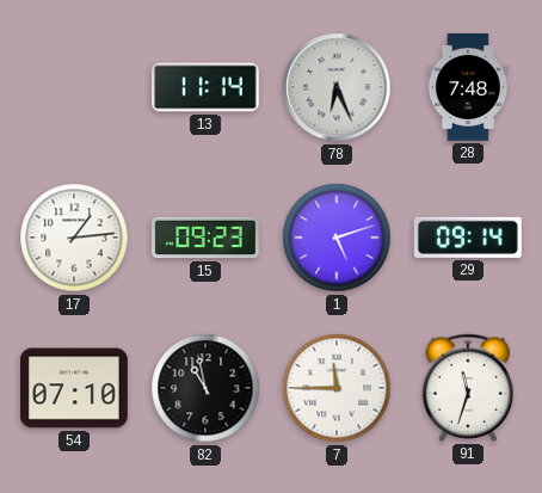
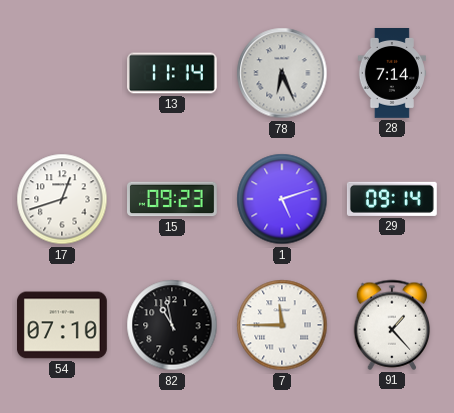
28: 7:48 -> 7:14 (391, 74)
17: 1:14 -> 12:42 (62, 199)
91: 11:33 -> 1:23 (392, 325)
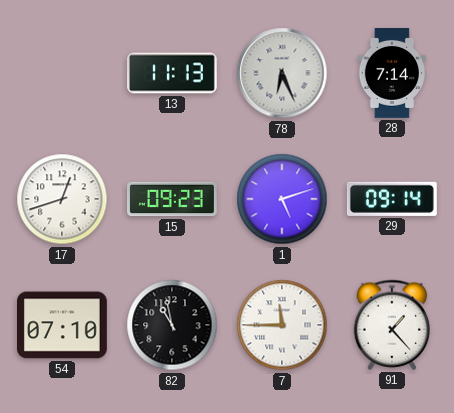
13: 11:14 -> 11:13 (173, 73)
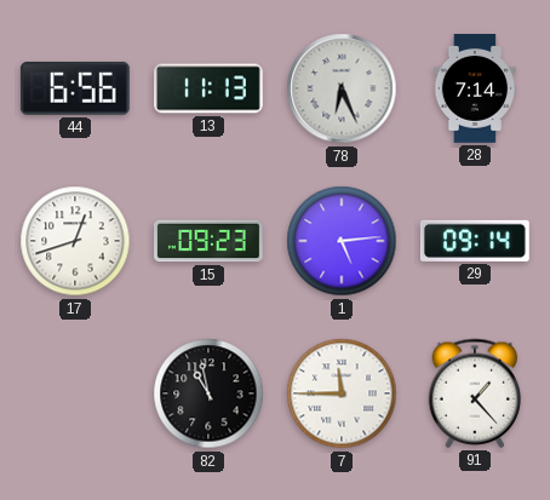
44: none -> 6:56 (75, 88)
1: 5:12 -> 5:14 (342, 241)
54: 07:10 -> none (63, 325)
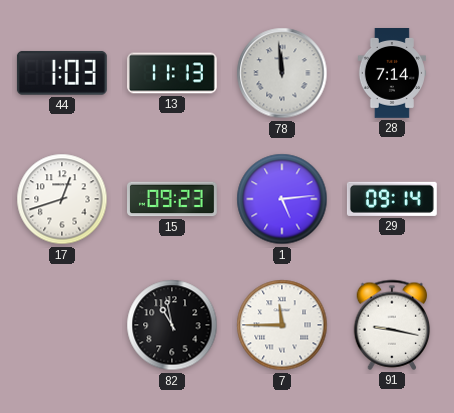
44: 6:56 -> 1:03 (62, 73)
78: 6:26 -> 11:59 (282, 73)
91: 1:23 -> 9:17 (392, 325)
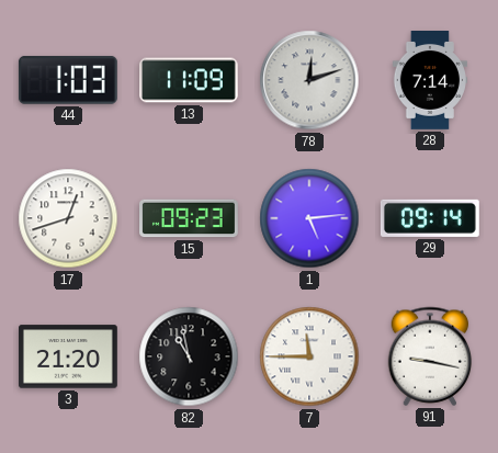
13: 11:13 -> 11:09 (190, 80)
78: 11:59 -> 12:12 (309, 80)
3: none -> 21:20 (69, 356)
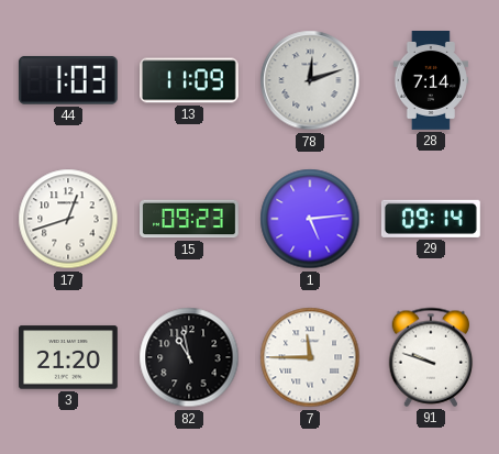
91: 9:17 -> 9:48 (431, 357)
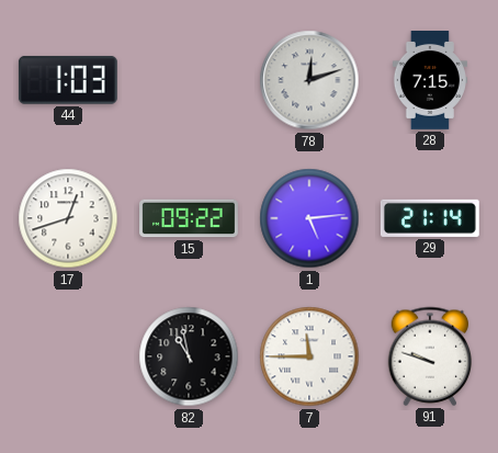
13: 11:09 -> none (190, 80)
28: 7:14 -> 7:15 (429, 81)
15: 09:23 -> 09:22 (190, 218)
29: 09:14 -> 21:14 (430, 218)
3: 21:20 -> none (69, 357)
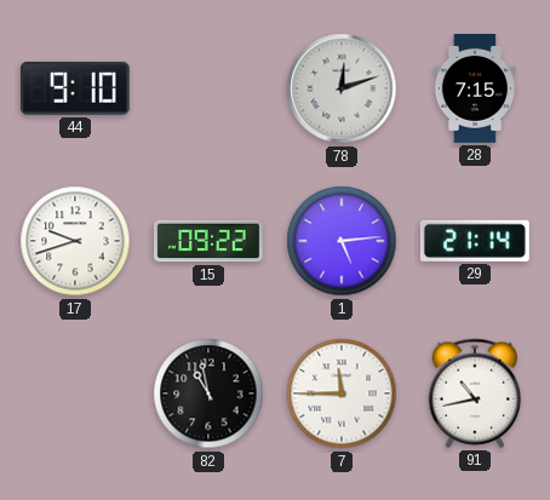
44: 1:03 -> 9:10 (75, 88)
17: 12:42 -> 9:42 (75, 241)
91: 9:48 -> 10:43 (475, 393)
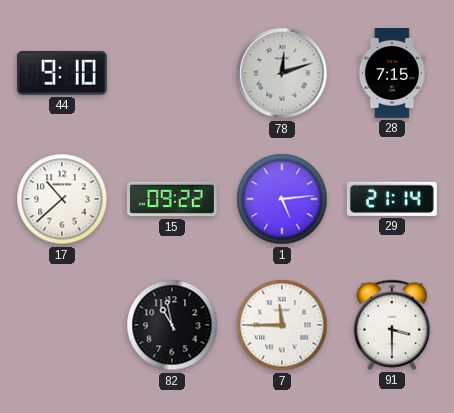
17: 9:42 -> 10:38 (62, 199)
91: 10:43 -> 3:30 (392, 325)
